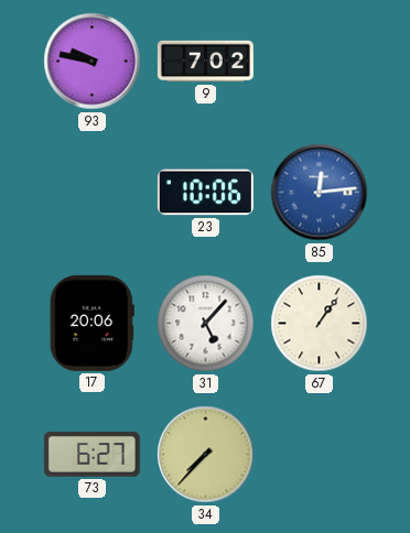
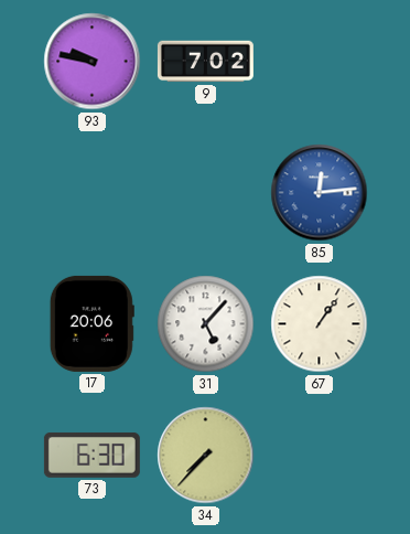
23: 10:06 -> none (205, 193)
73: 6:27 -> 6:30 (91, 456)
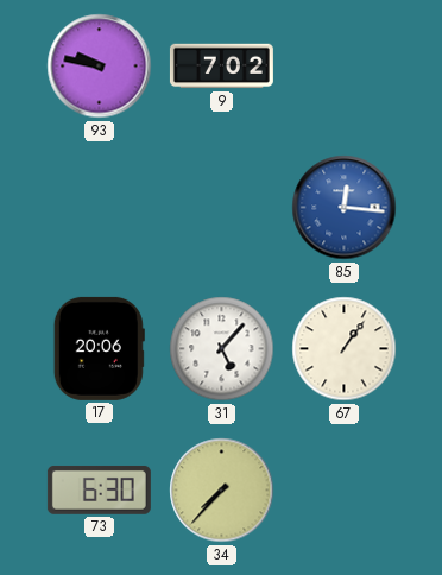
85: 12:14 -> 12:16 (345, 208)
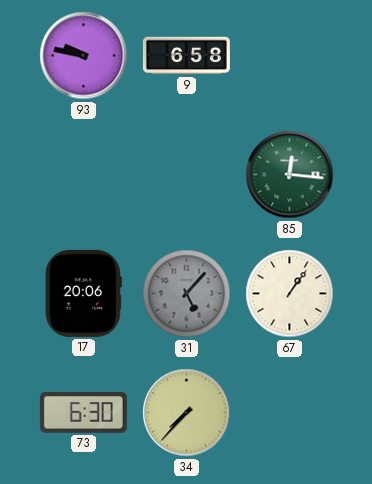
9: 7:02 -> 6:58 (186, 56)
85 dial: blue -> green (290, 175)
31 dial: white -> grey (187, 294)
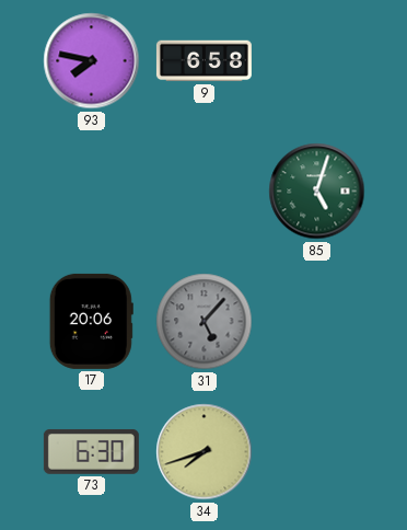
93: 9:47 -> 7:47 (92, 61)
85: 12:16 -> 5:03 (317, 192)
67: 1:06 -> none (290, 294)
34: 7:37 -> 7:42 (205, 452)
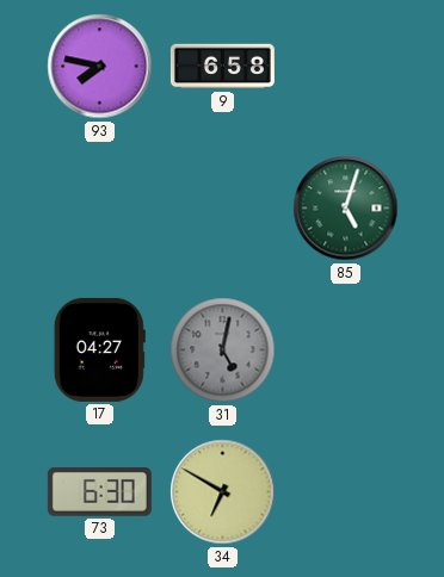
17: 20:06 -> 04:27 (99, 349)
31: 5:07 -> 5:02 (223, 350)
34: 7:42 -> 6:50 (223, 492)
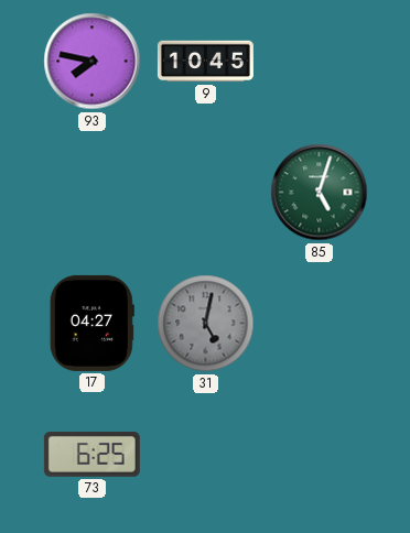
9: 6:58 -> 10:45 (205, 62)
73: 6:30 -> 6:25 (91, 455)
34: 6:50 -> none (223, 492)
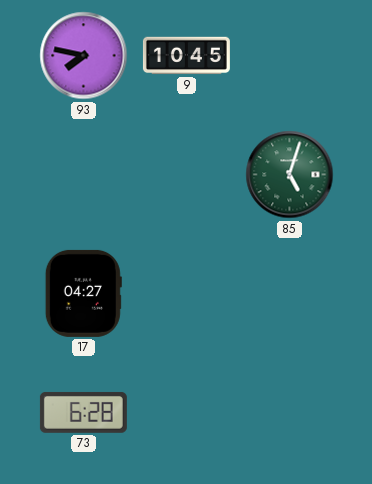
31: 5:02 -> none (206, 324)
73: 6:25 -> 6:28 (83, 413)
